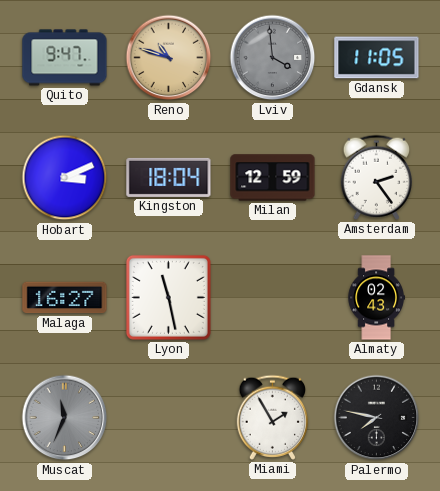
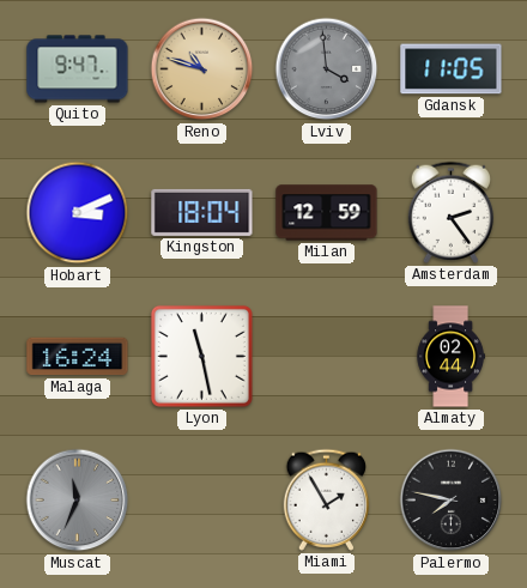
Malaga: 16:27 -> 16:24 (78, 357)
Almaty: 02:43 -> 02:44 (450, 357)
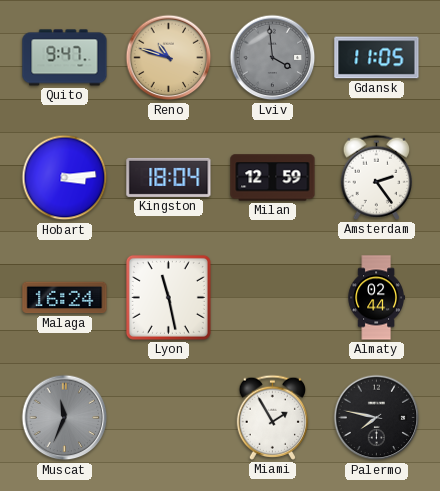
Hobart: 3:11 -> 3:14 (65, 178)
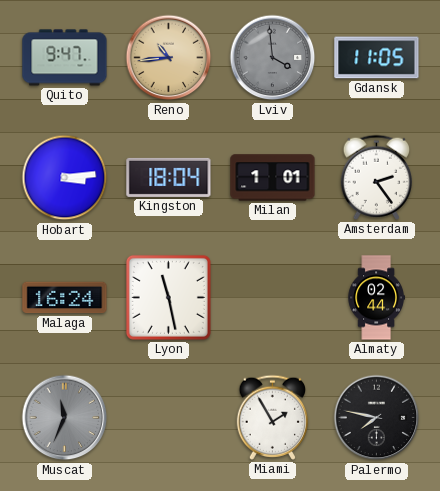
Reno: 10:48 -> 10:44 (169, 58)
Milan: 12:59 -> 1:01 (273, 178)
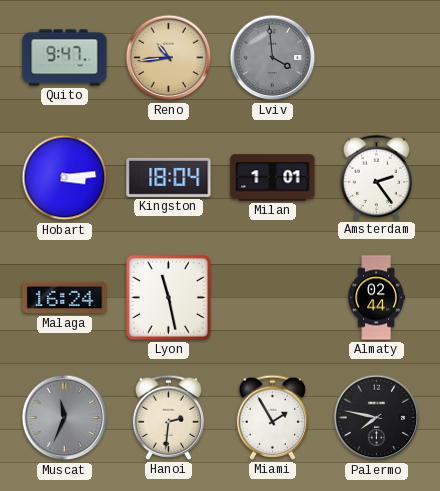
Gdansk: 11:05 -> none (377, 58)
Hanoi: none -> 2:31 (169, 417)
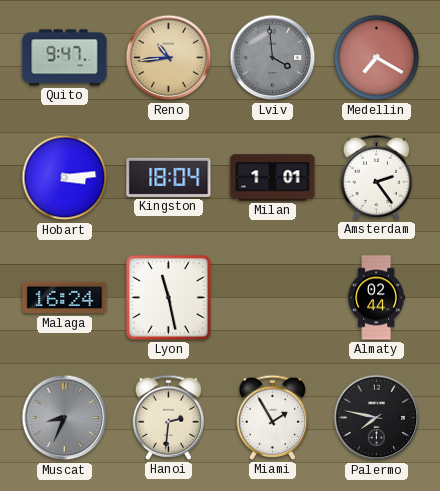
Medellin: none -> 7:20 (377, 58)
Muscat: 11:34 -> 8:34 (65, 418)
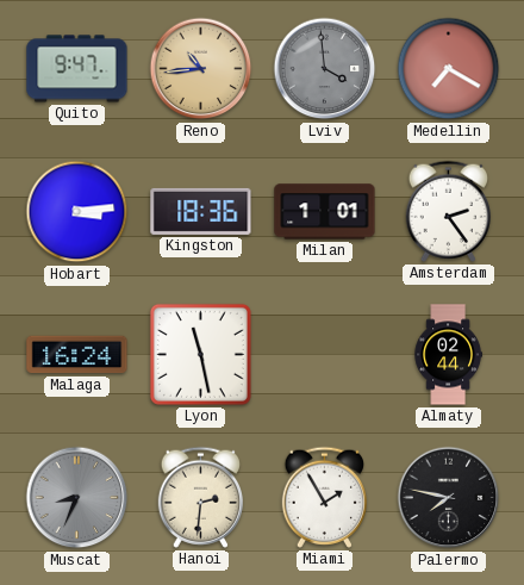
Kingston: 18:04 -> 18:36 (201, 211)
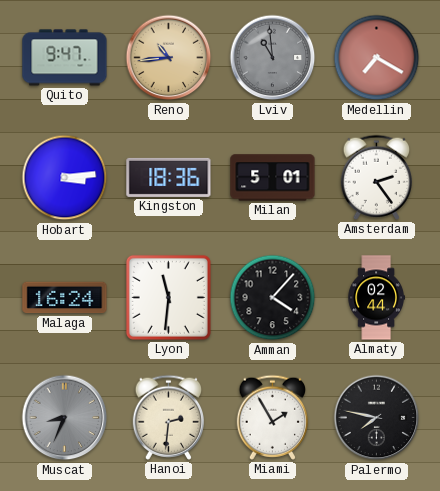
Lviv: 3:59 -> 10:59 (273, 58)
Milan: 1:01 -> 5:01 (273, 178)
Lyon: 11:28 -> 11:31 (168, 297)
Amman: none -> 4:07 (273, 298)
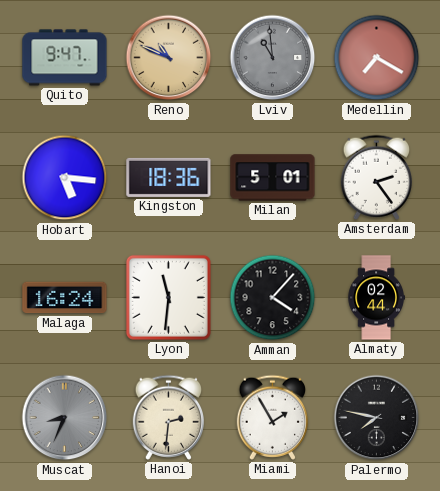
Reno: 10:44 -> 10:49 (169, 58)
Hobart: 3:14 -> 5:16 (65, 178)
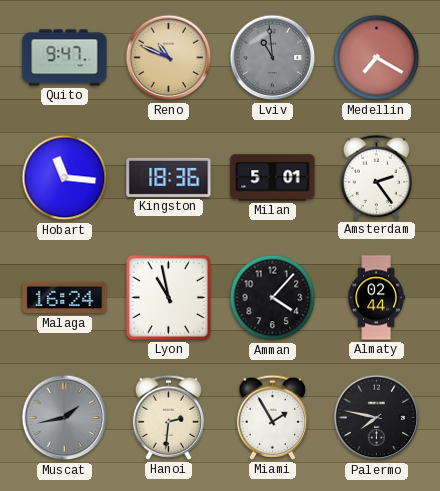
Hobart: 5:16 -> 11:16 (65, 178)
Lyon: 11:31 -> 10:58 (168, 297)
Muscat: 8:34 -> 1:43 (65, 418)
